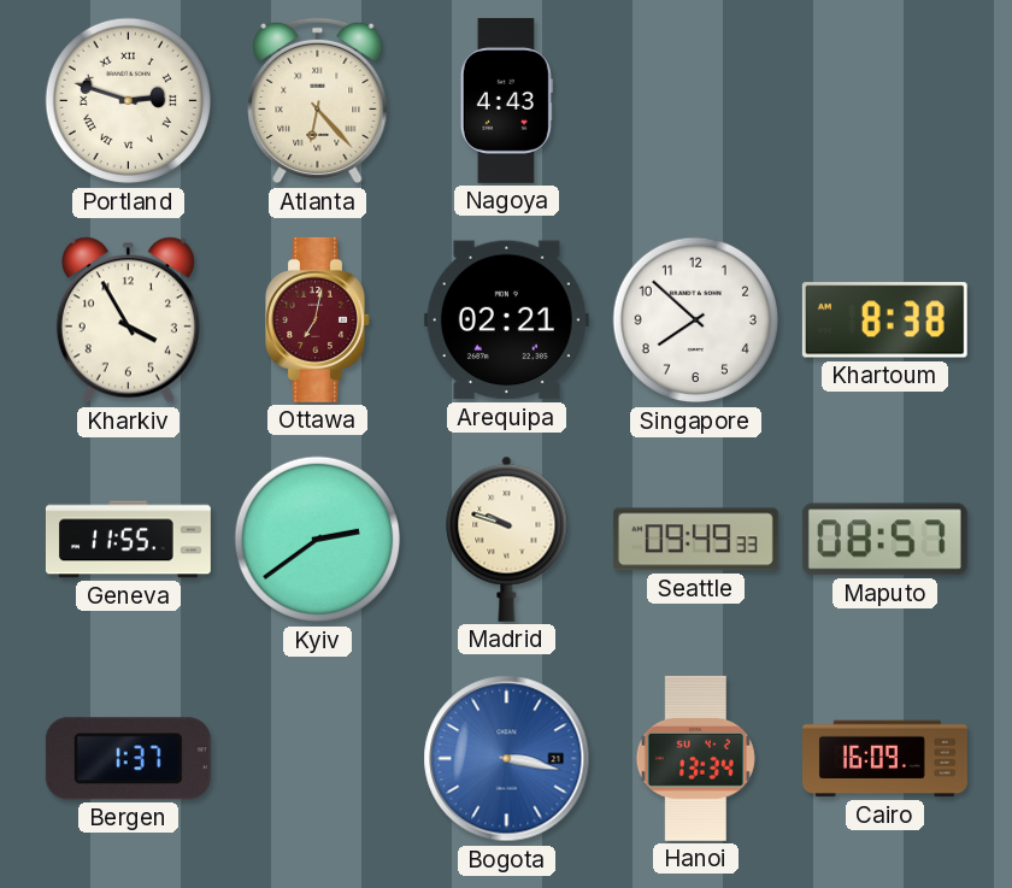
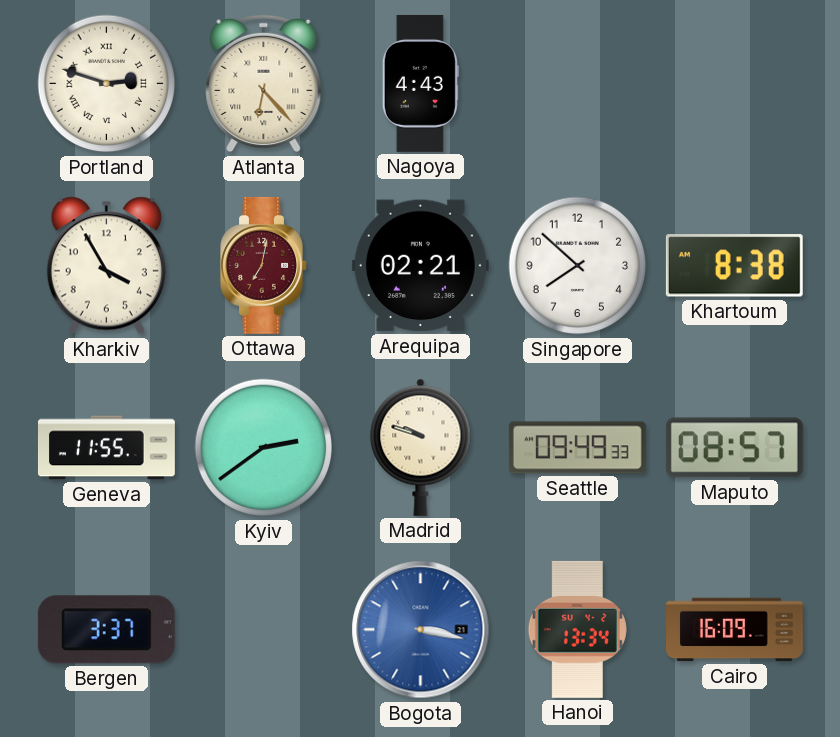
Bergen: 1:37 -> 3:37 (106, 630)
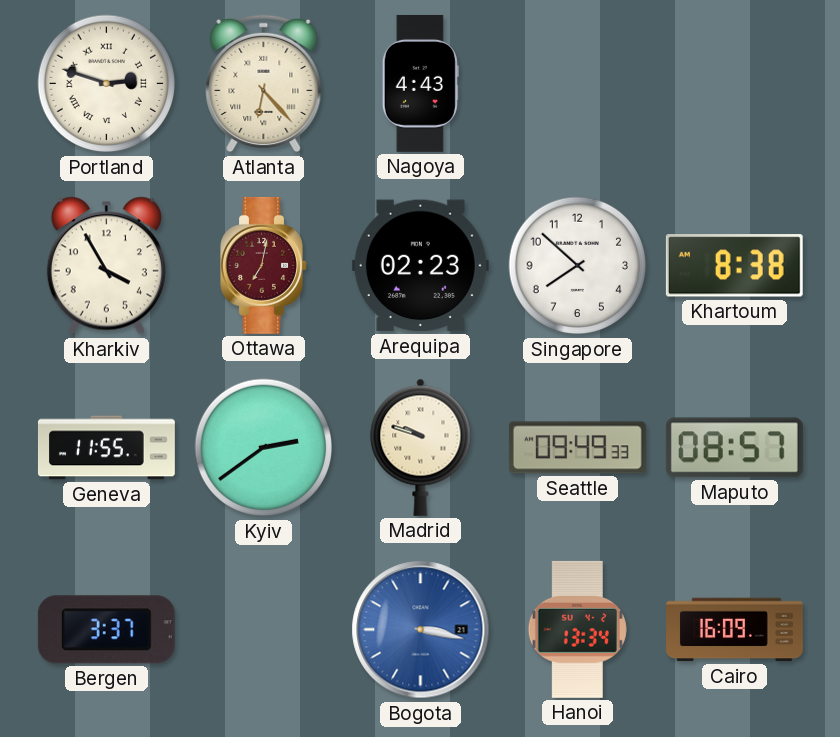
Arequipa: 02:21 -> 02:23 (420, 266)
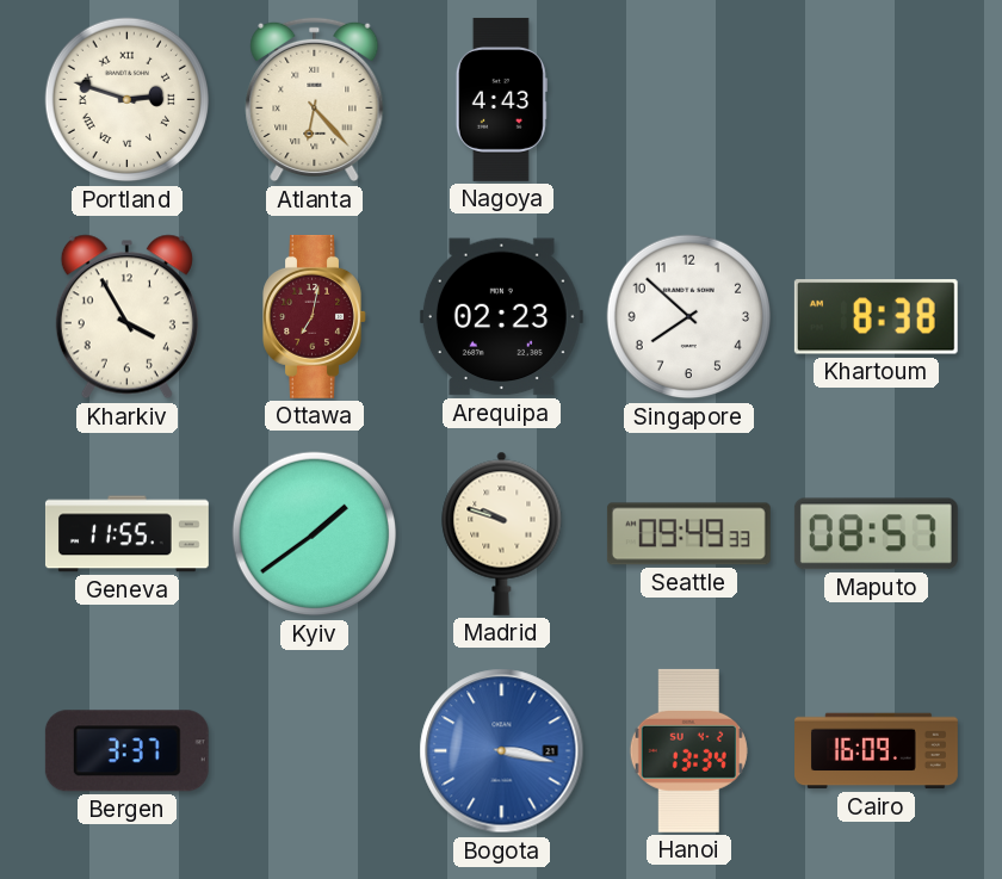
Kyiv: 2:39 -> 1:39 (315, 534)
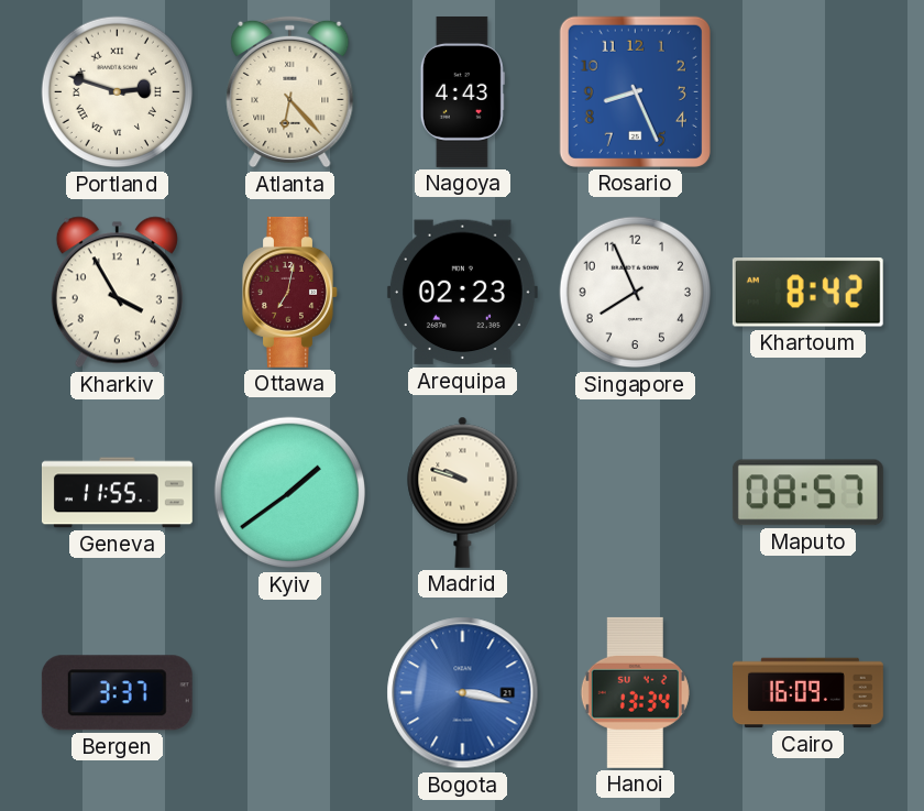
Rosario: none -> 8:26 (635, 91)
Singapore: 7:52 -> 7:56 (636, 293)
Khartoum: 8:38 -> 8:42 (807, 293)
Seattle: 09:49 -> none (688, 534)
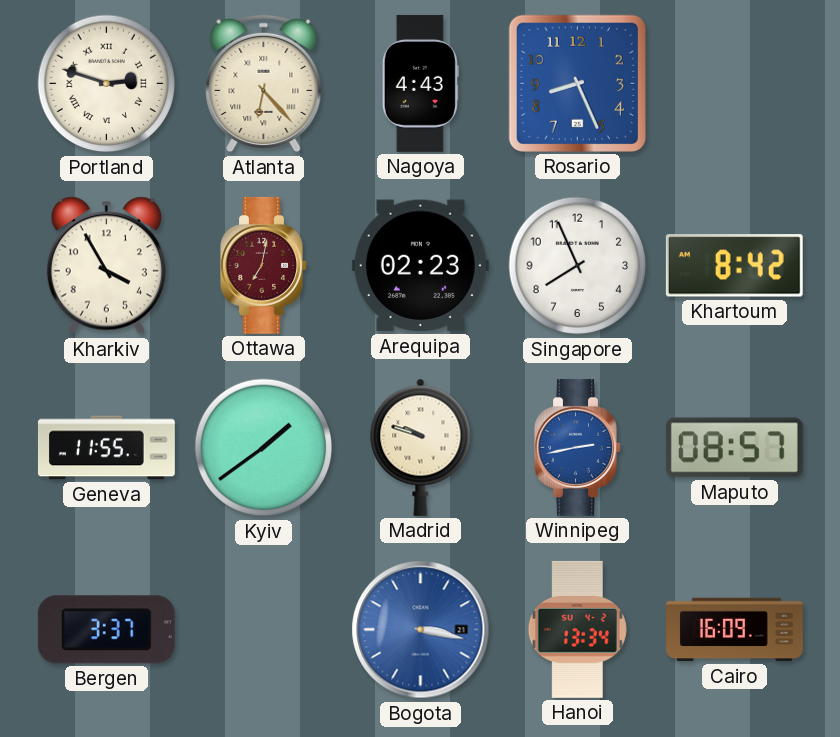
Winnipeg: none -> 2:43 (578, 447)
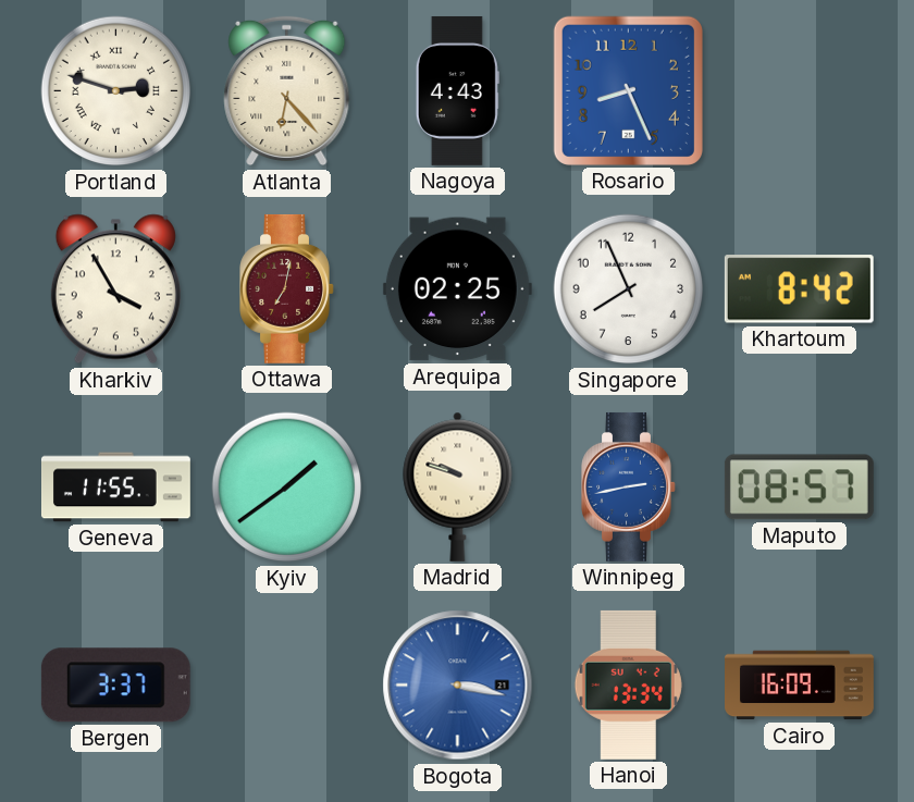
Arequipa: 02:23 -> 02:25 (457, 289)
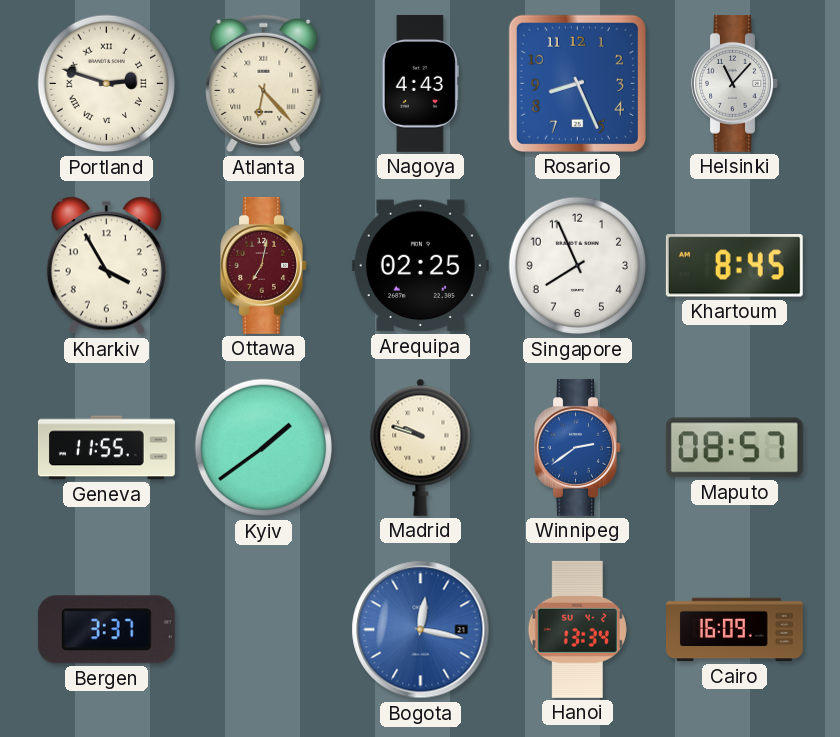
Helsinki: none -> 11:07 (735, 83)
Khartoum: 8:42 -> 8:45 (734, 266)
Winnipeg: 2:43 -> 2:39 (578, 447)
Bogota: 3:17 -> 12:17 (421, 630)
